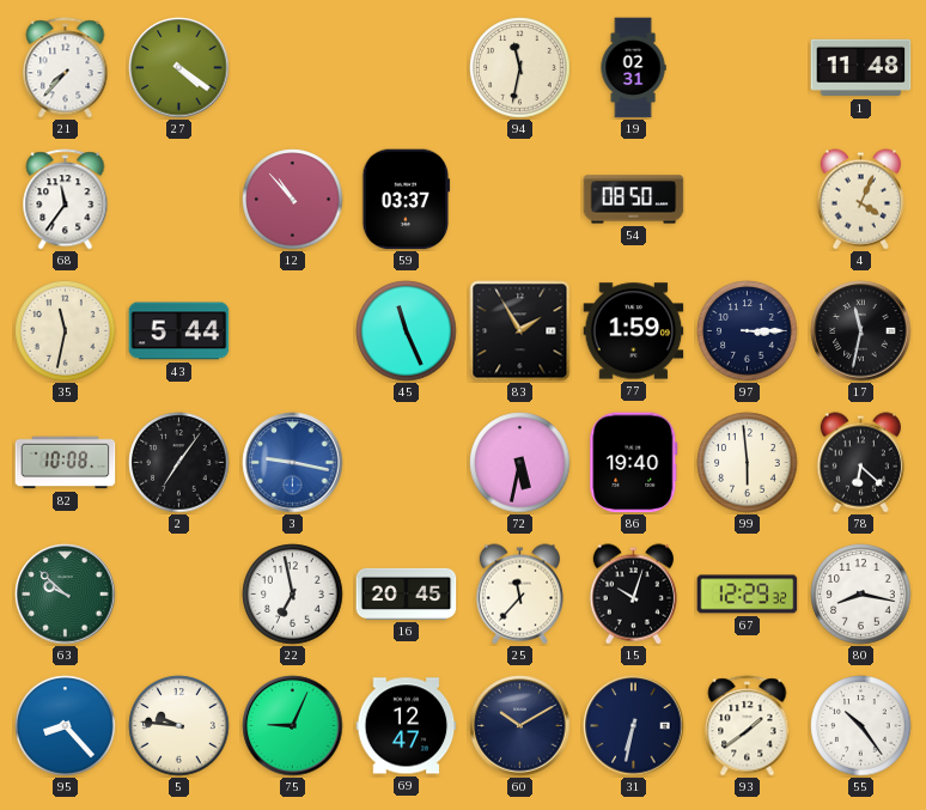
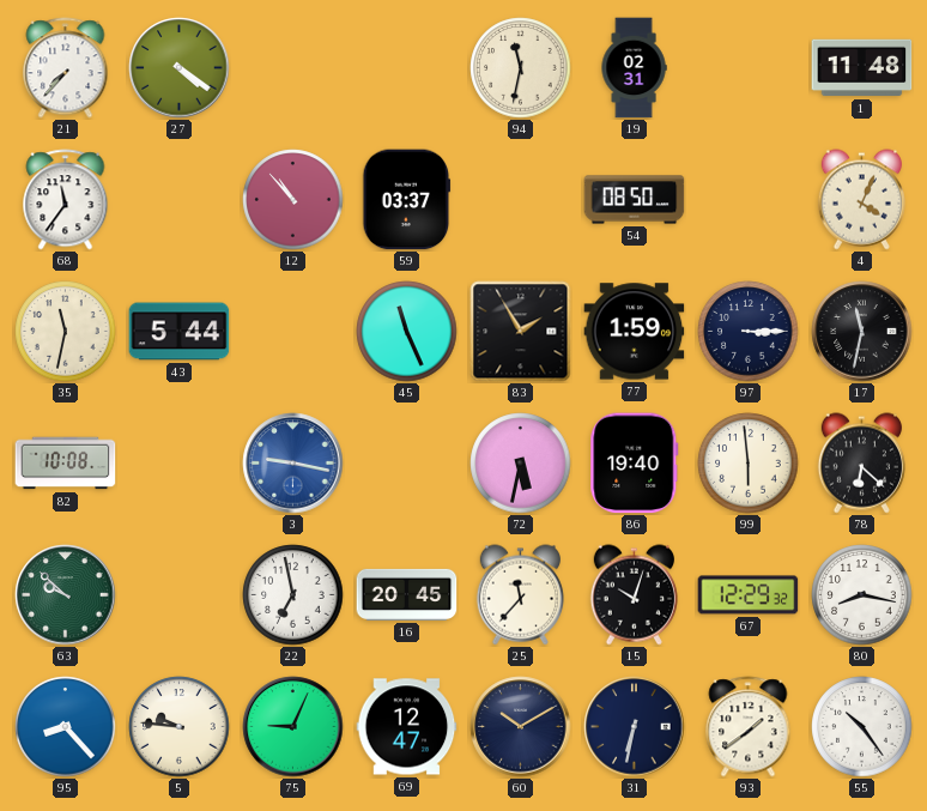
2: 7:06 -> none (179, 463)
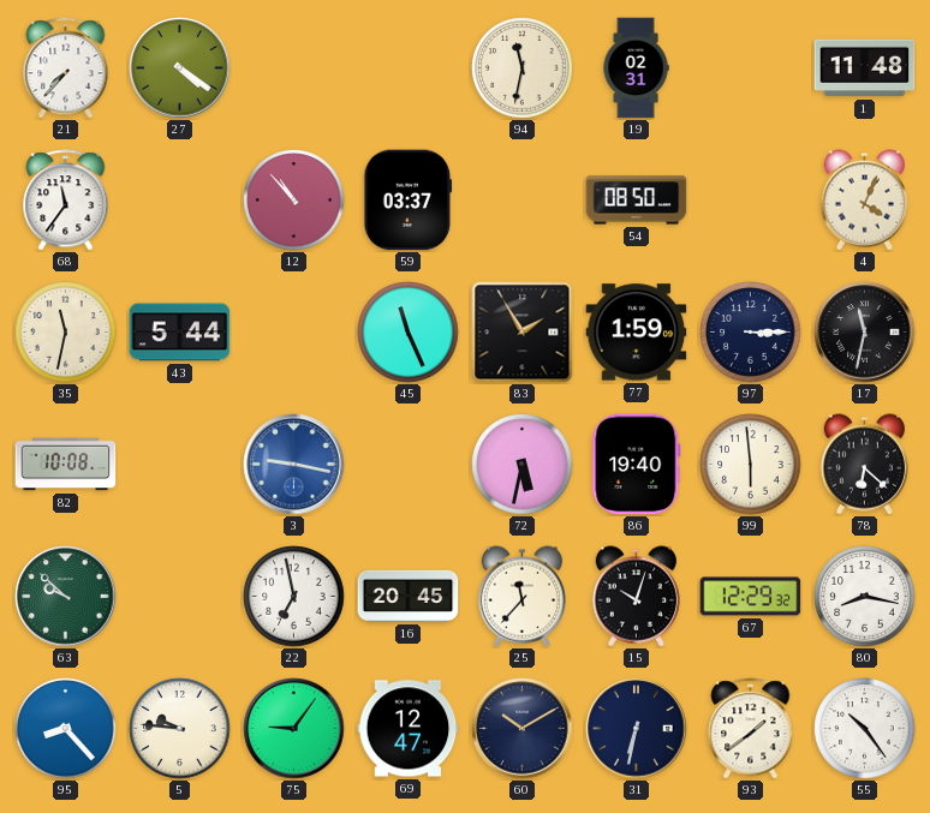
75: 9:04 -> 9:06 (294, 729)
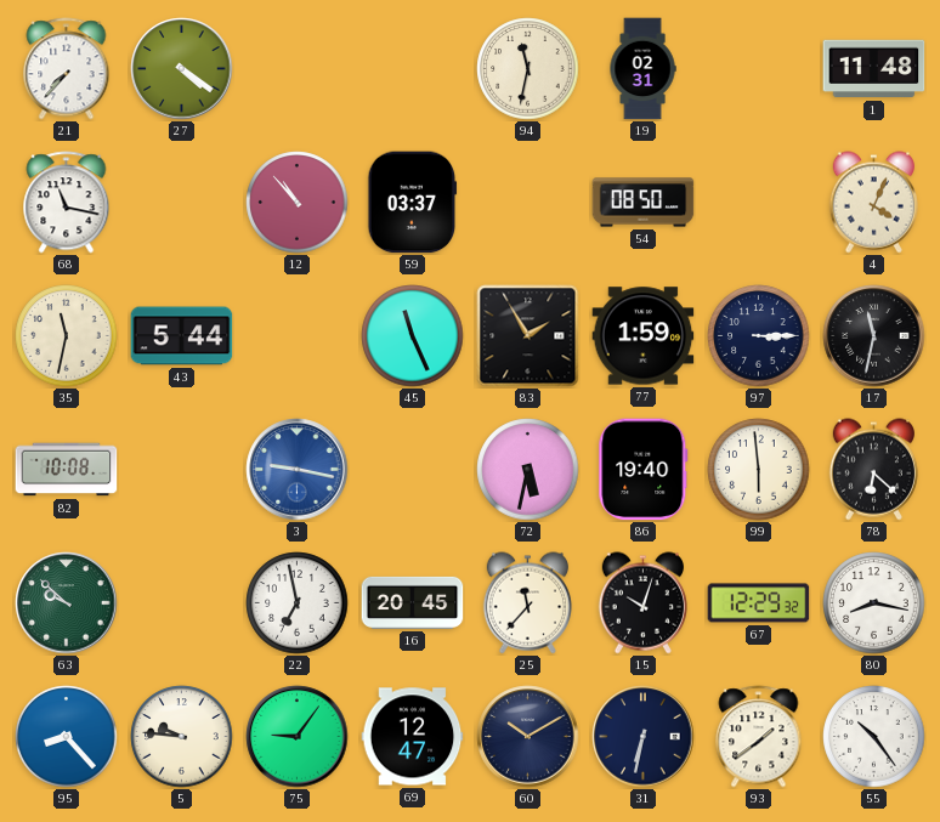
68: 11:36 -> 11:17 (67, 203)
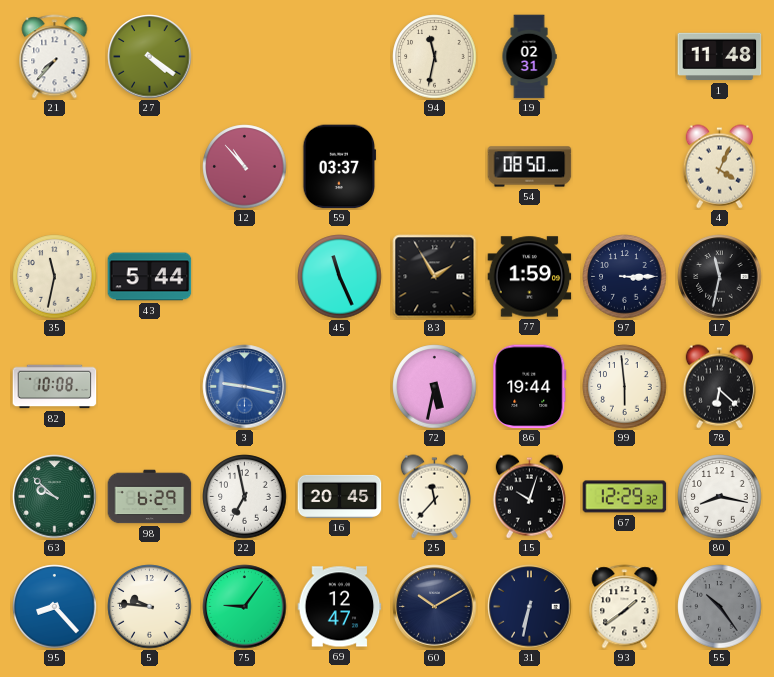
68: 11:17 -> none (67, 203)
86: 19:40 -> 19:44 (530, 387)
98: none -> 6:29 (150, 497)
55 dial: white -> grey (720, 607)
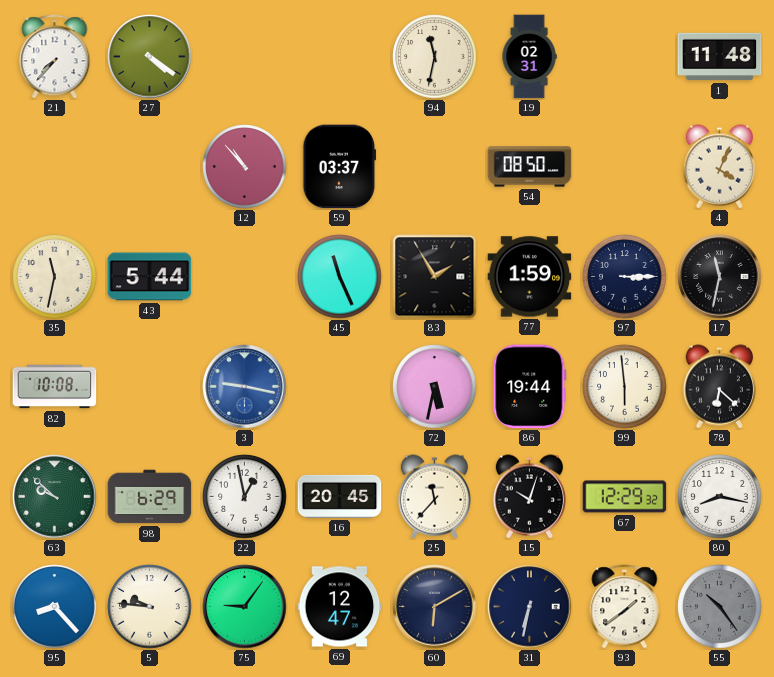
22: 6:58 -> 12:58 (245, 497)
60: 10:10 -> 6:10 (435, 607)
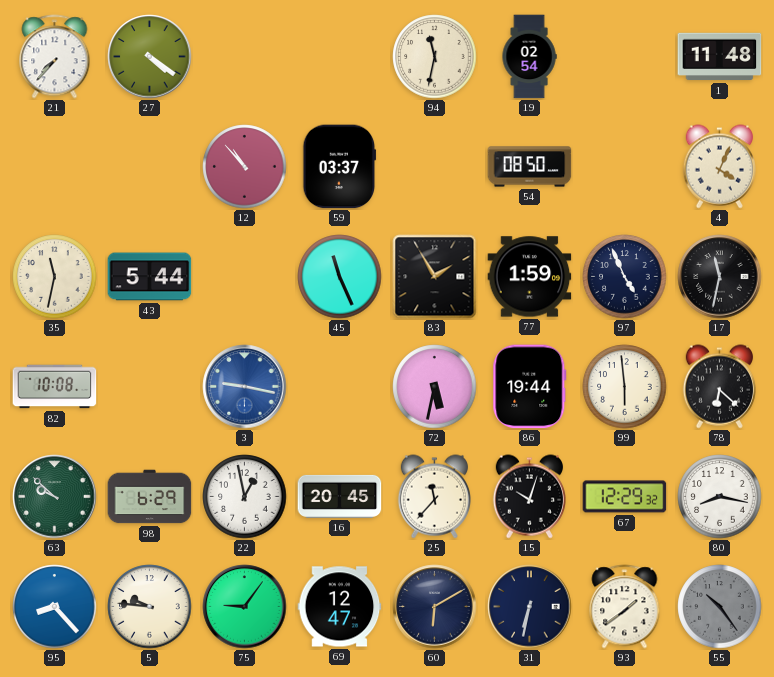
19: 02:31 -> 02:54 (529, 57)
97: 3:15 -> 4:56 (625, 277)
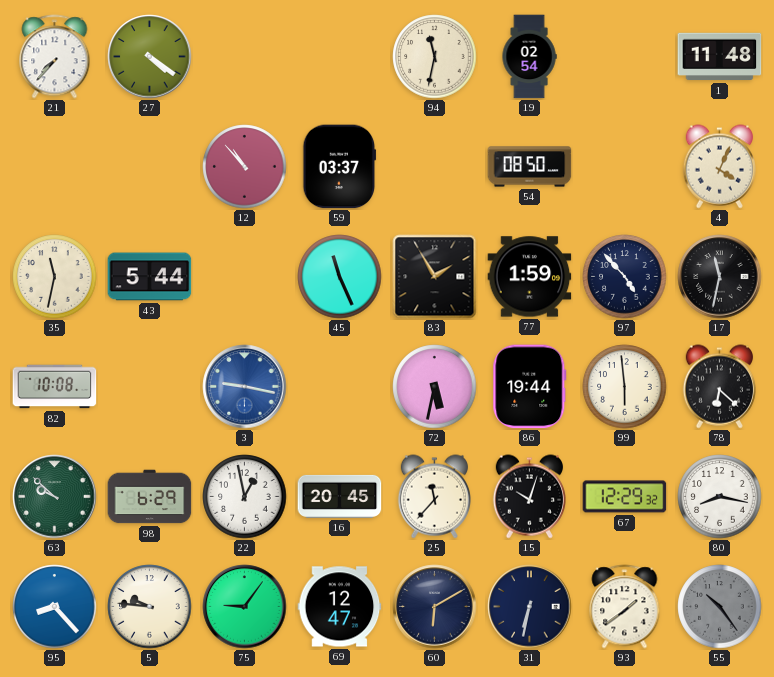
97: 4:56 -> 4:53 (625, 277)
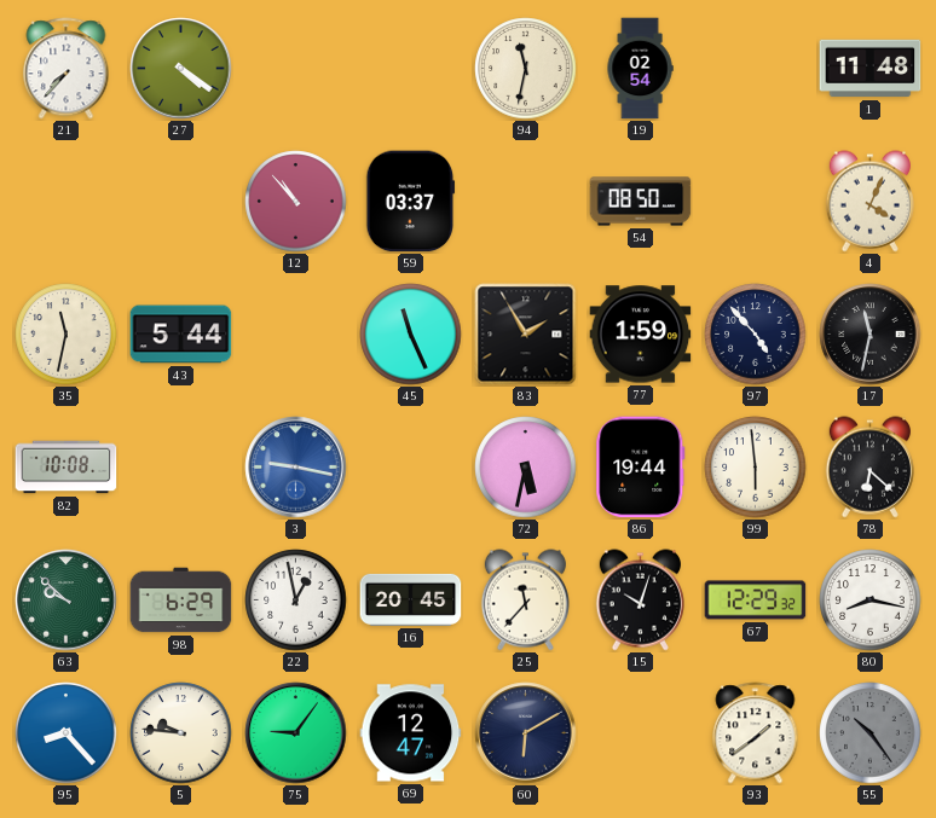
31: 6:32 -> none (530, 607)
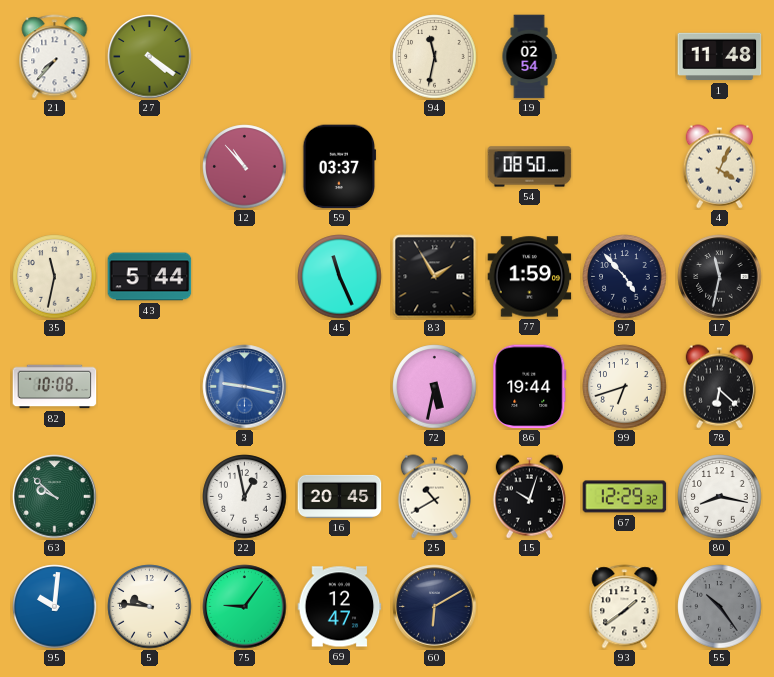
99: 5:59 -> 6:42 (625, 387)
98: 6:29 -> none (181, 601)
25: 11:37 -> 10:40 (434, 497)
95: 8:23 -> 10:01 (55, 607)
